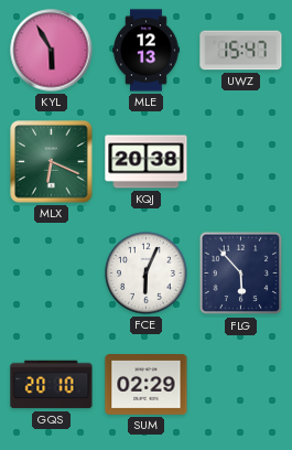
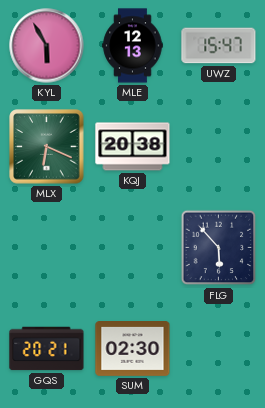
FCE: 6:04 -> none (147, 274)
GQS: 20:10 -> 20:21 (47, 349)
SUM: 02:29 -> 02:30 (133, 349)
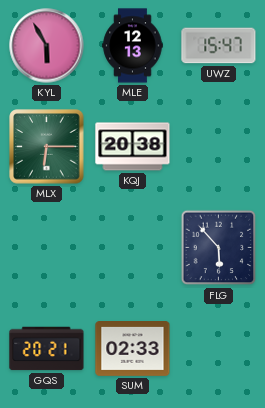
MLX: 6:19 -> 6:15 (47, 147)
SUM: 02:30 -> 02:33 (133, 349)
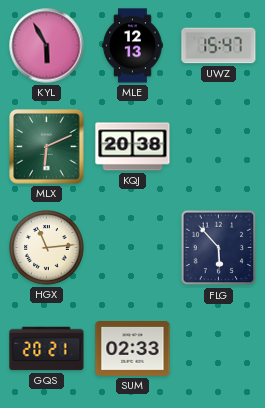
MLX: 6:15 -> 6:11 (47, 147)
HGX: none -> 11:14 (47, 248)
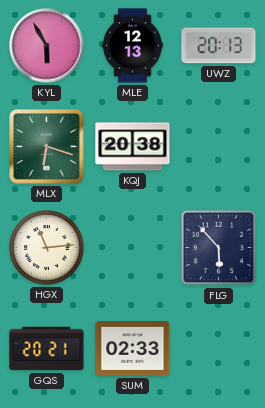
UWZ: 15:47 -> 20:13 (219, 46)
MLX: 6:11 -> 6:18 (47, 147)
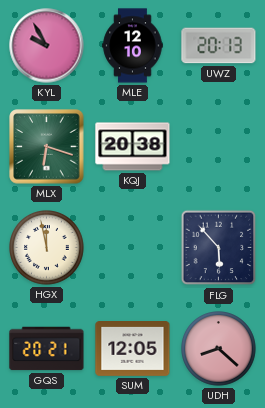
KYL: 5:55 -> 9:55 (47, 46)
MLE: 12:13 -> 12:10 (133, 46)
HGX: 11:14 -> 11:58 (47, 248)
SUM: 02:33 -> 12:05 (133, 349)
UDH: none -> 8:22 (219, 349)
